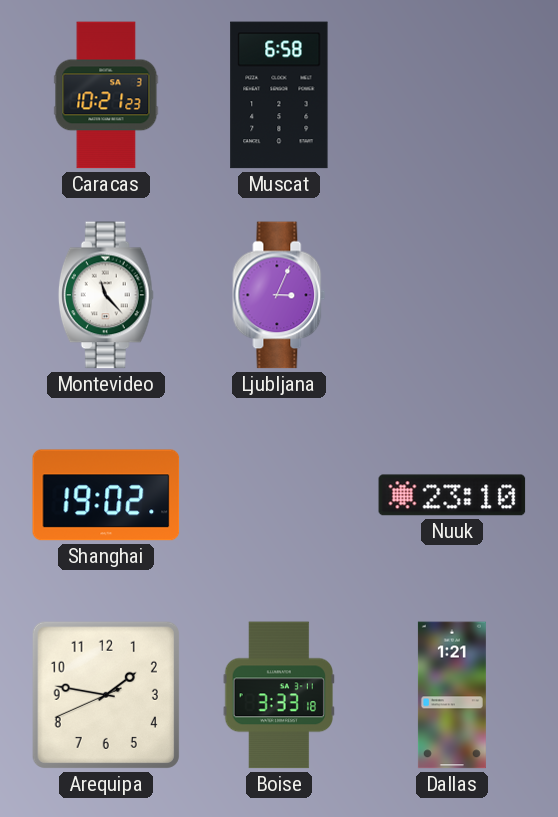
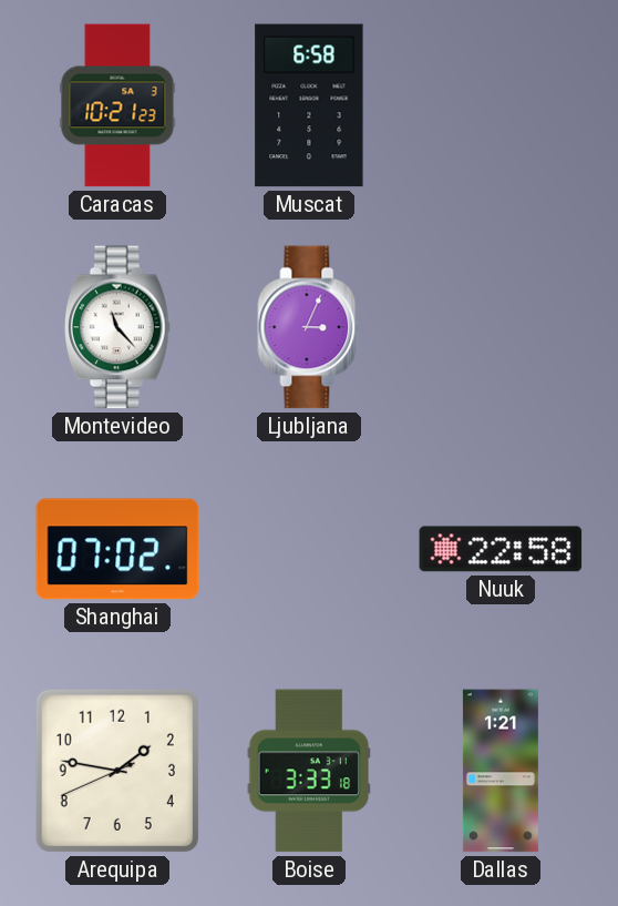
Shanghai: 19:02 -> 07:02 (117, 549)
Nuuk: 23:10 -> 22:58 (501, 549)
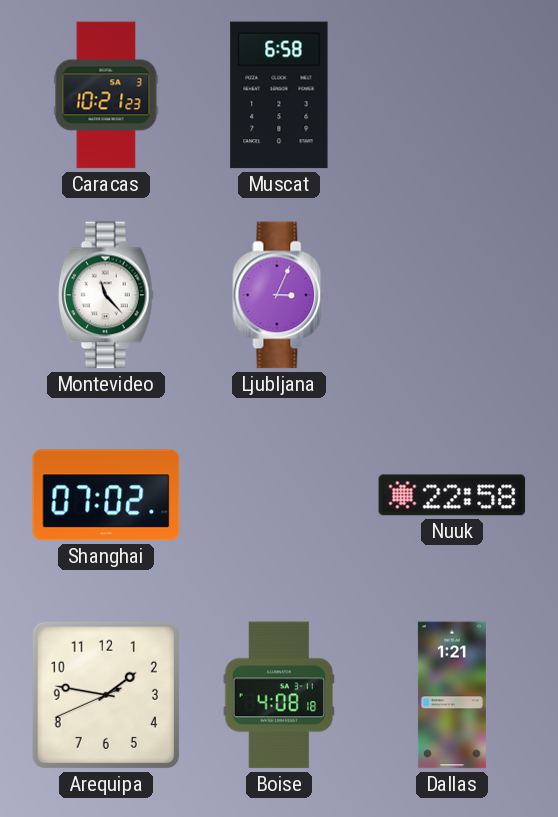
Boise: 3:33 -> 4:08 (279, 695)
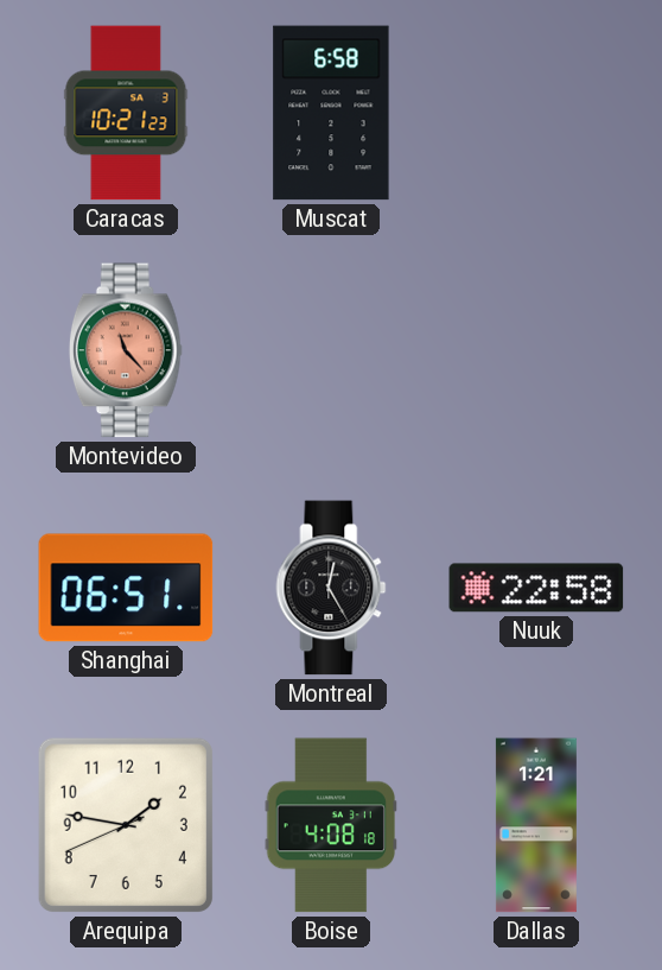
Montevideo dial: white -> salmon (126, 350)
Ljubljana: 3:04 -> none (279, 295)
Shanghai: 07:02 -> 06:51 (126, 588)
Montreal: none -> 12:25 (331, 588)
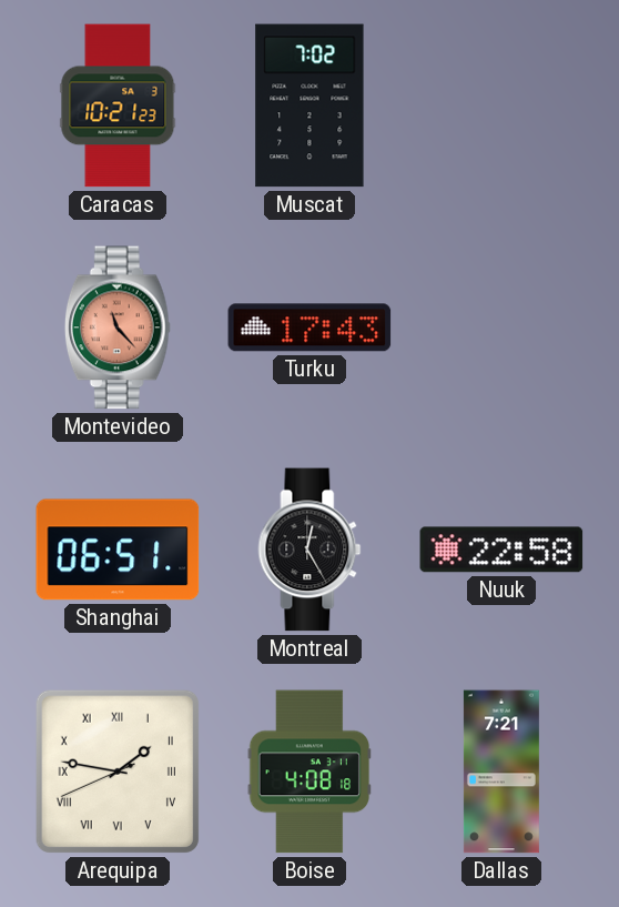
Muscat: 6:58 -> 7:02 (309, 105)
Turku: none -> 17:43 (309, 327)
Arequipa numerals: Arabic -> Roman (118, 772)
Dallas: 1:21 -> 7:21 (501, 772)
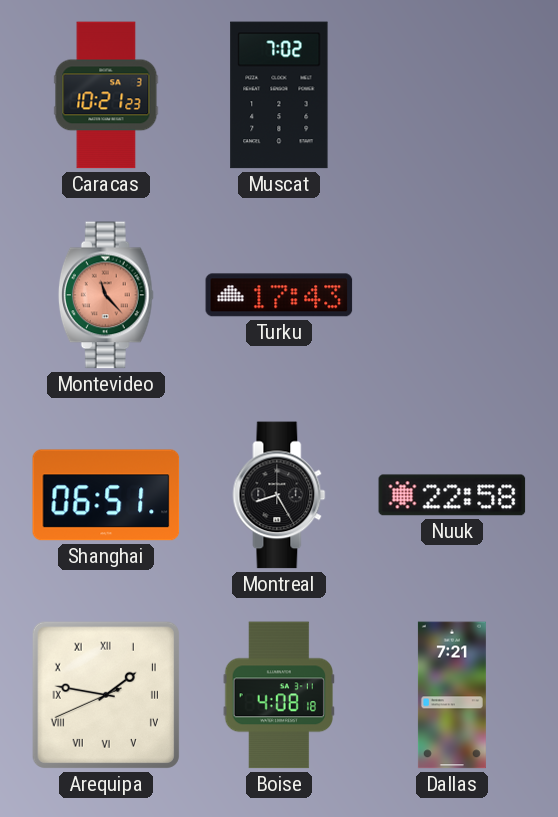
Montreal: 12:25 -> 8:25 (279, 495)
